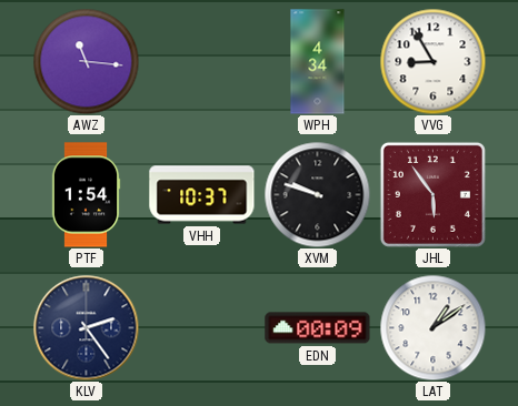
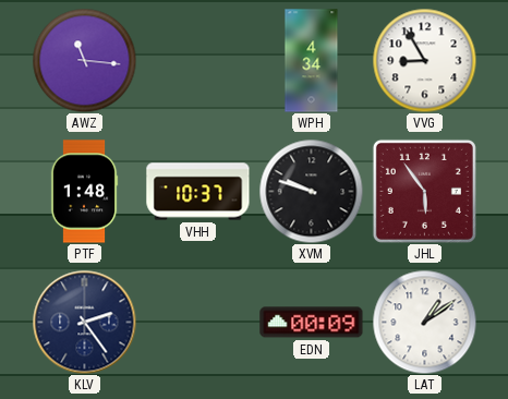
PTF: 1:54 -> 1:48 (84, 192)
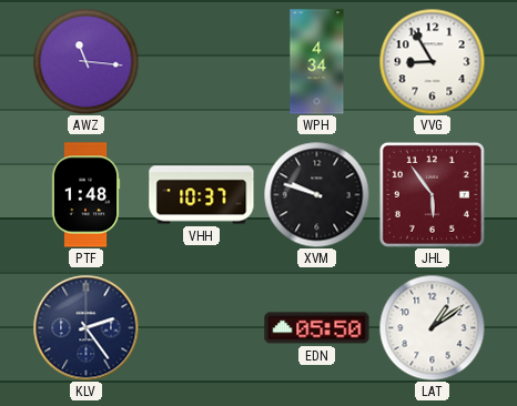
EDN: 00:09 -> 05:50 (317, 328)
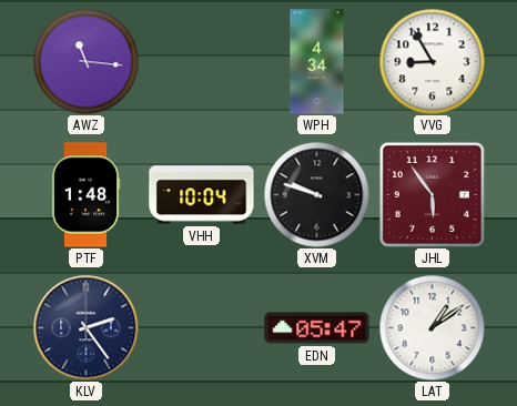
VHH: 10:37 -> 10:04 (202, 195)
EDN: 05:50 -> 05:47 (317, 328)
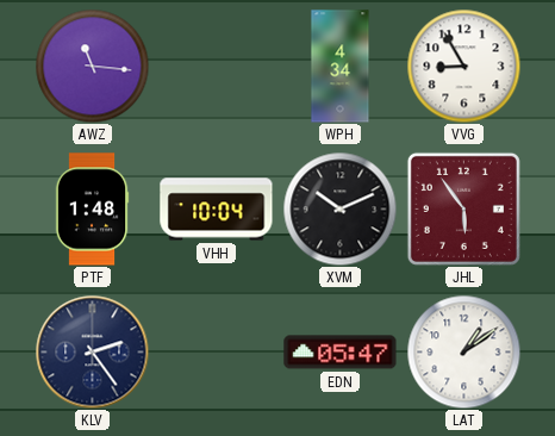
XVM: 9:48 -> 10:11 (339, 208)
